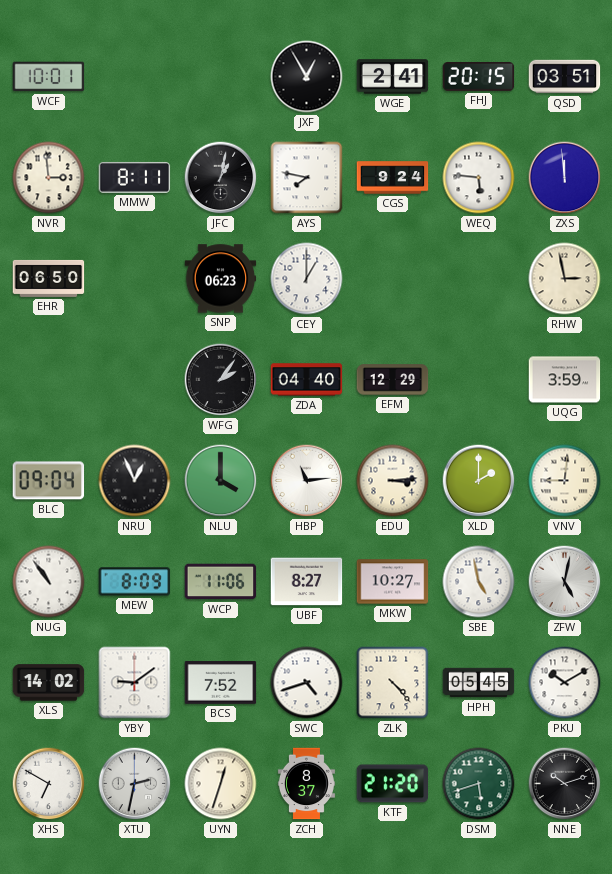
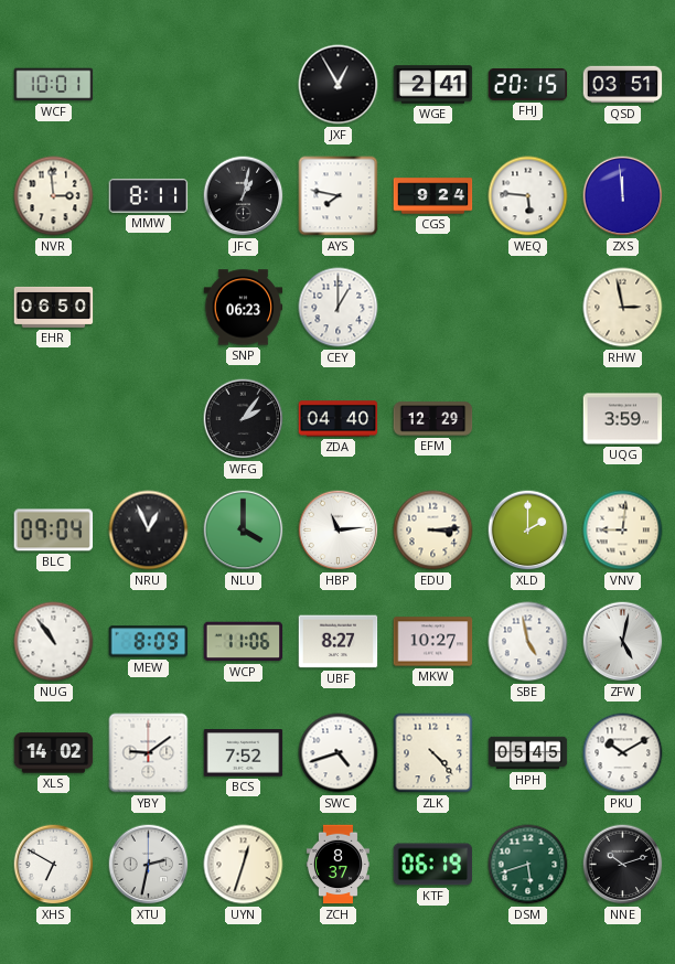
KTF: 21:20 -> 06:19 (433, 865)
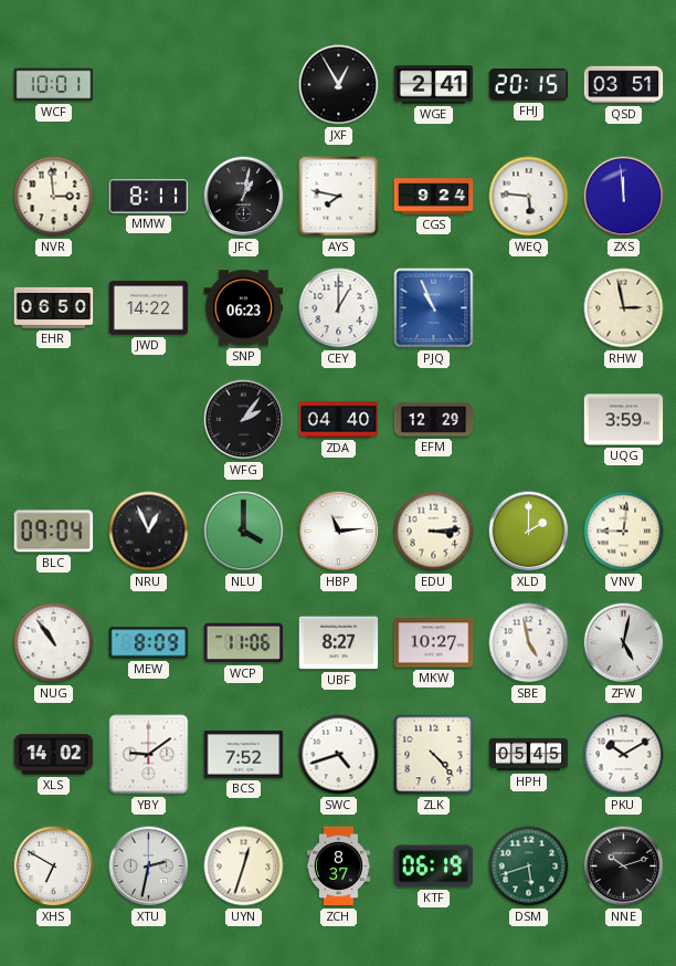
JWD: none -> 14:22 (149, 308)
PJQ: none -> 10:56 (434, 308)
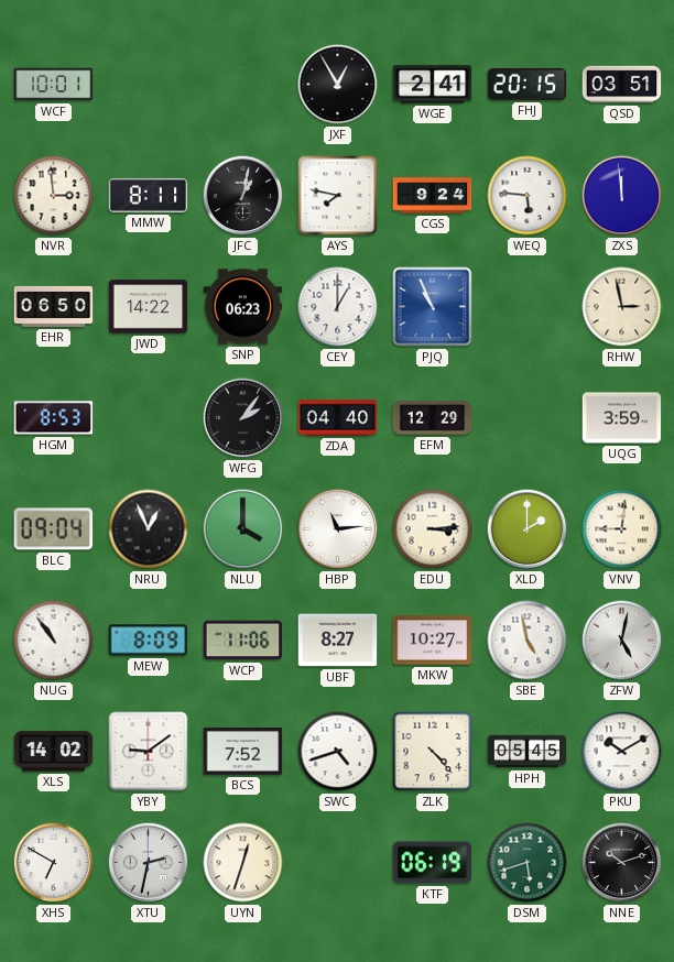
HGM: none -> 8:53 (54, 418)
ZCH: 8:37 -> none (338, 867)
